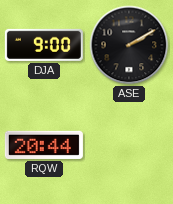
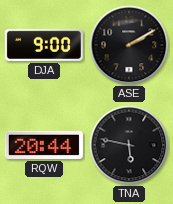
TNA: none -> 5:47 (129, 145)
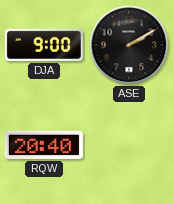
RQW: 20:44 -> 20:40 (44, 145)
TNA: 5:47 -> none (129, 145)
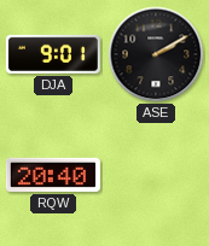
DJA: 9:00 -> 9:01 (53, 54)
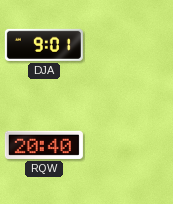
ASE: 2:10 -> none (156, 54)
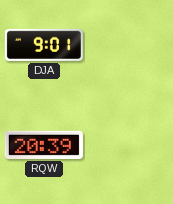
RQW: 20:40 -> 20:39 (44, 145)
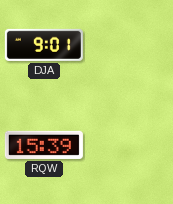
RQW: 20:39 -> 15:39 (44, 145)
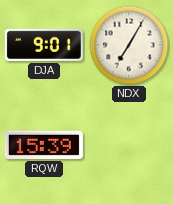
NDX: none -> 7:05 (129, 45)
